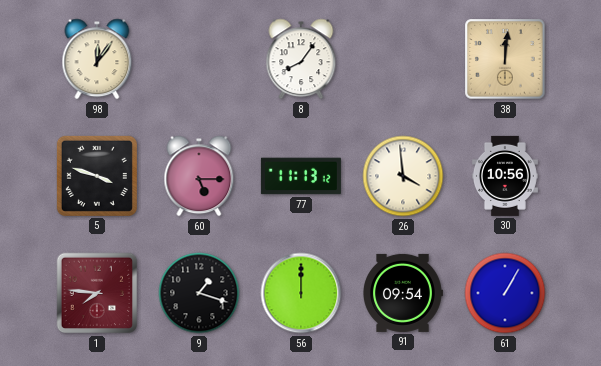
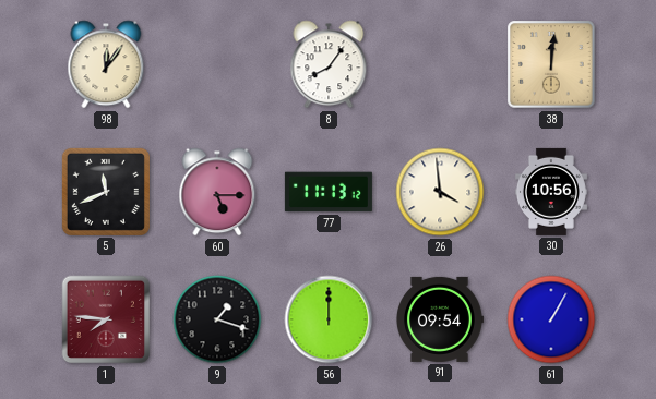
5: 3:48 -> 11:41 (106, 192)
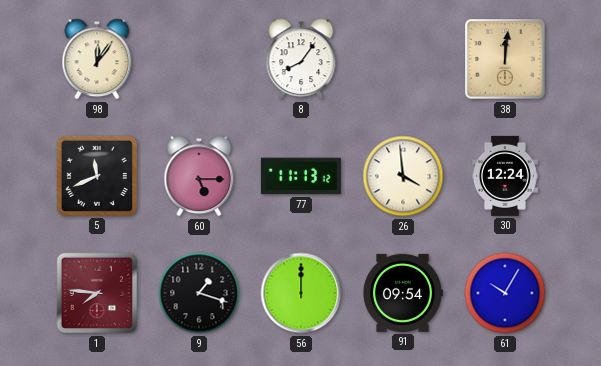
30: 10:56 -> 12:24 (505, 176)
61: 1:05 -> 10:05 (505, 293)
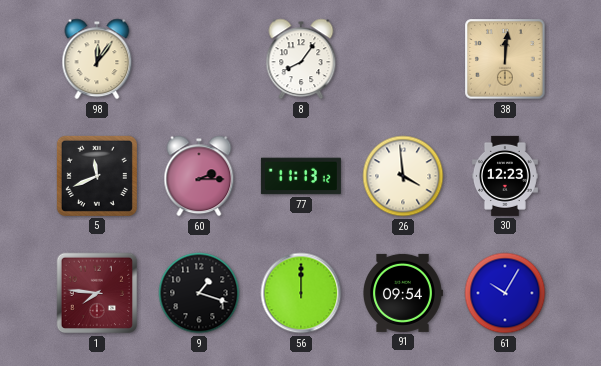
60: 5:15 -> 2:15 (199, 176)
30: 12:24 -> 12:23 (505, 176)
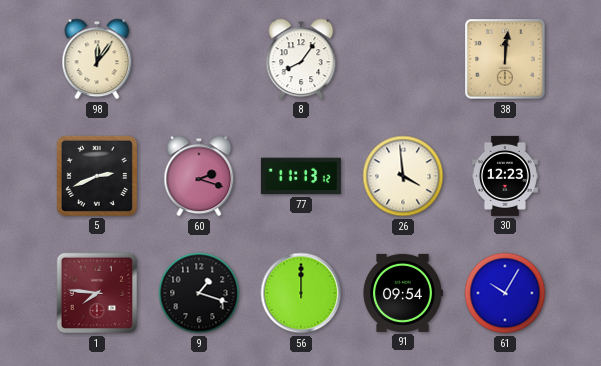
5: 11:41 -> 2:41 (97, 176)
60: 2:15 -> 2:18 (199, 176)
